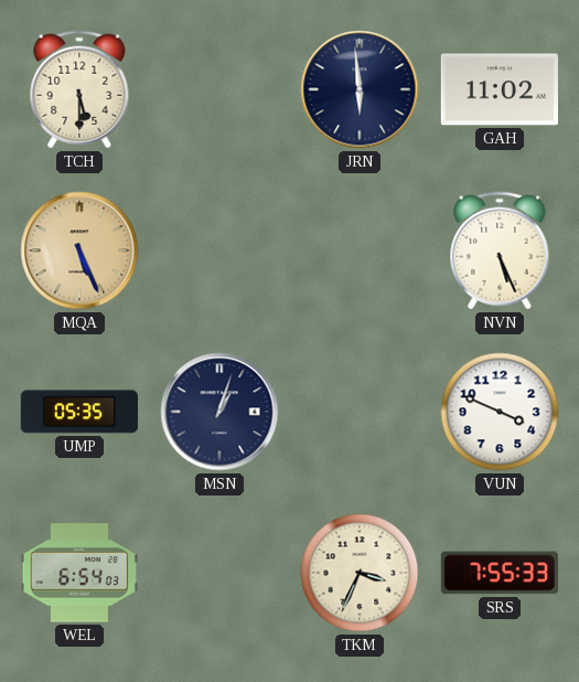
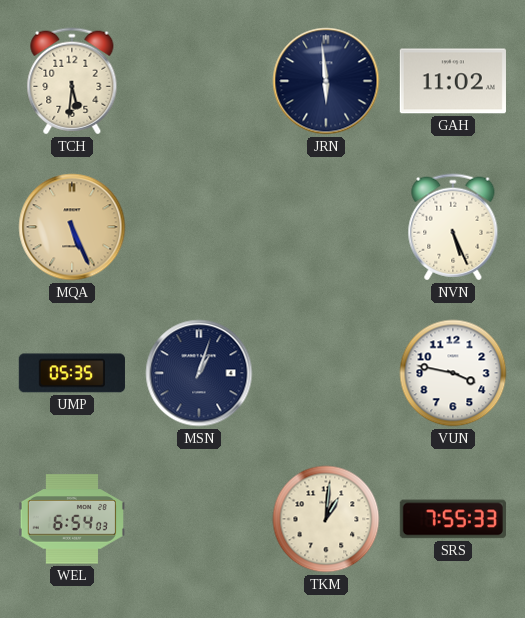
TCH: 5:30 -> 5:31 (72, 81)
VUN: 3:49 -> 3:47 (453, 373)
TKM: 3:34 -> 1:01 (326, 519)
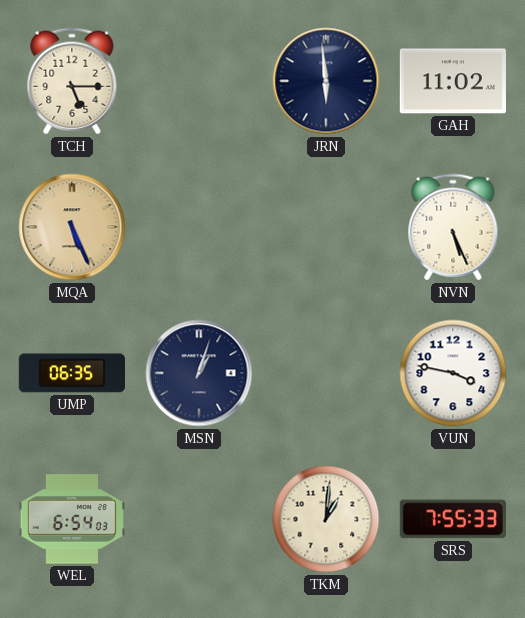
TCH: 5:31 -> 5:15 (72, 81)
UMP: 05:35 -> 06:35 (72, 373)
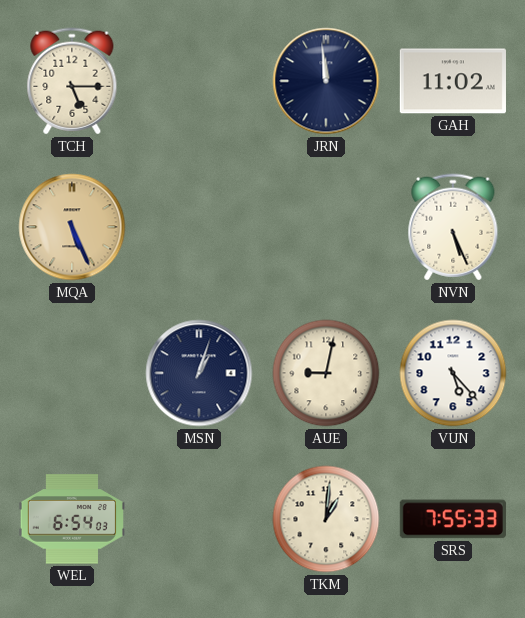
JRN: 5:59 -> 11:59 (326, 81)
UMP: 06:35 -> none (72, 373)
AUE: none -> 9:02 (326, 373)
VUN: 3:47 -> 5:23 (453, 373)
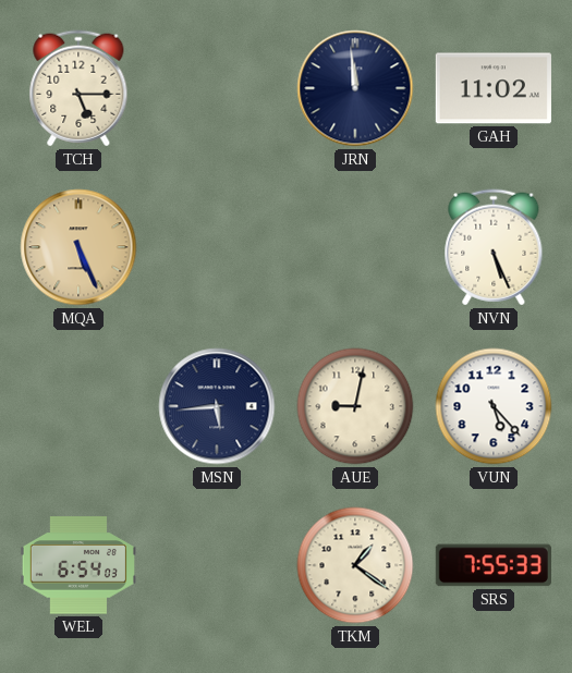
MSN: 1:03 -> 5:44 (217, 406)
TKM: 1:01 -> 1:21 (355, 565)
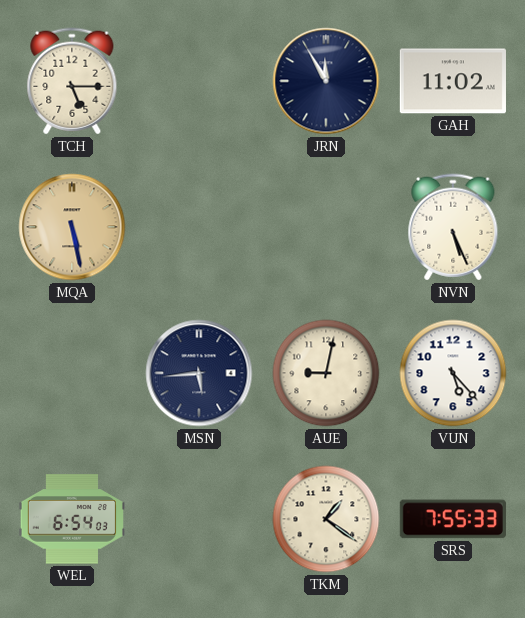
JRN: 11:59 -> 11:55 (326, 81)
MQA: 5:26 -> 5:28 (72, 227)
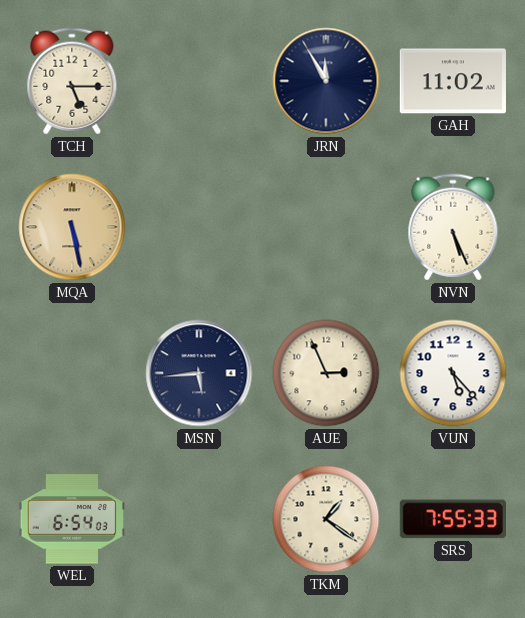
AUE: 9:02 -> 2:56 (326, 373)
